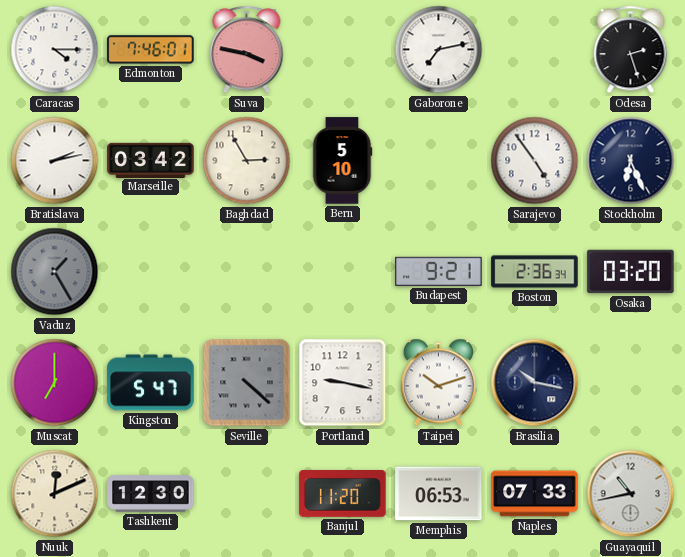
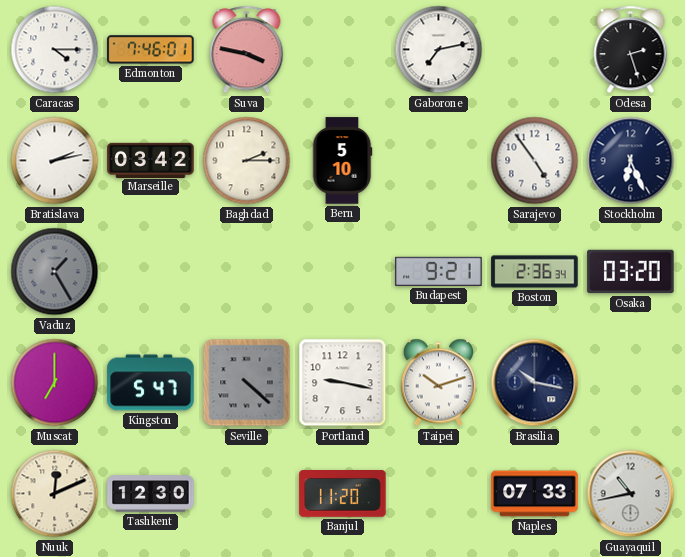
Baghdad: 2:55 -> 2:15 (247, 161)
Memphis: 06:53 -> none (439, 494)
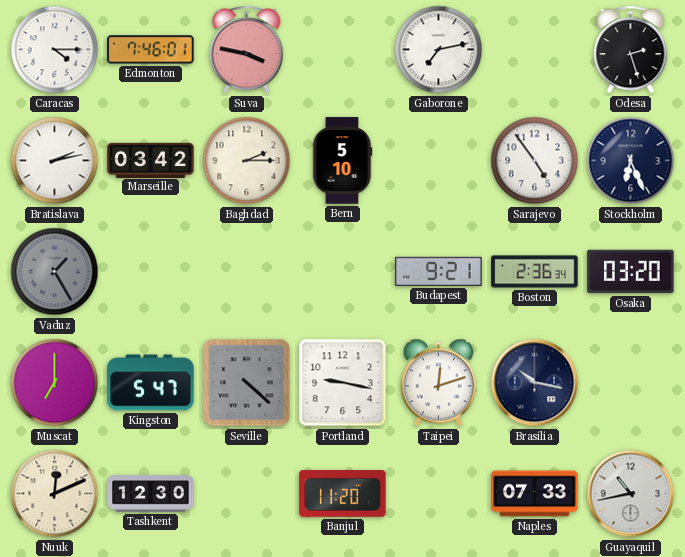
Taipei: 10:12 -> 12:12 (439, 383)
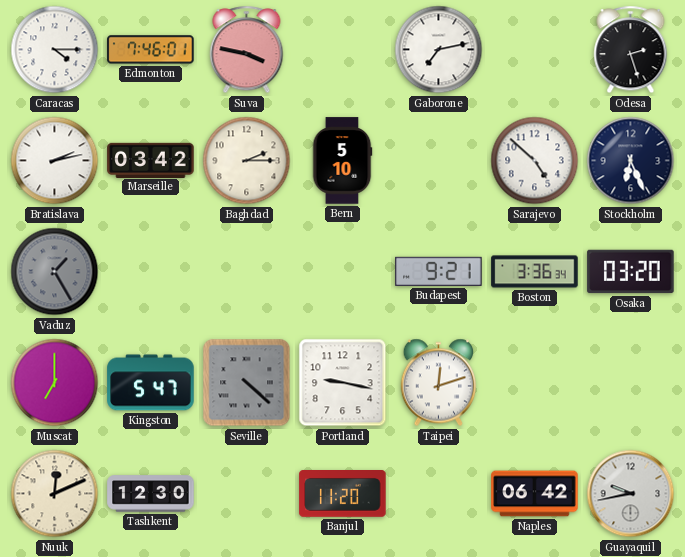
Sarajevo: 4:54 -> 4:52 (535, 161)
Boston: 2:36 -> 3:36 (535, 272)
Brasilia: 10:17 -> none (535, 383)
Naples: 07:33 -> 06:42 (535, 494)
Guayaquil: 10:43 -> 9:43 (631, 494)
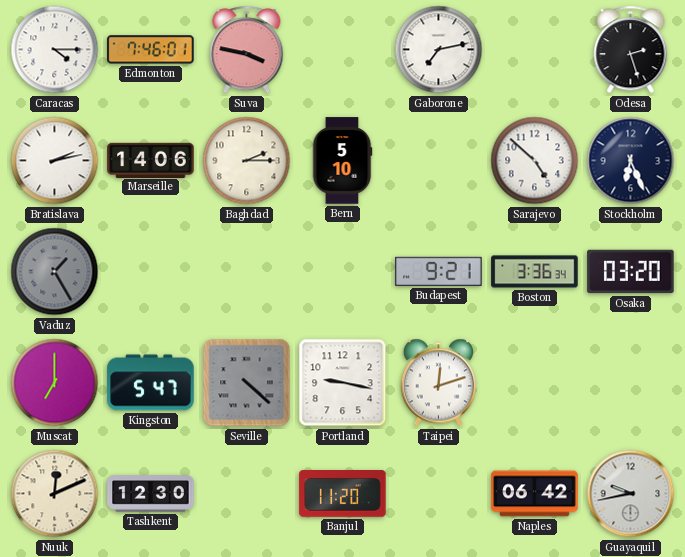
Marseille: 03:42 -> 14:06 (151, 160)
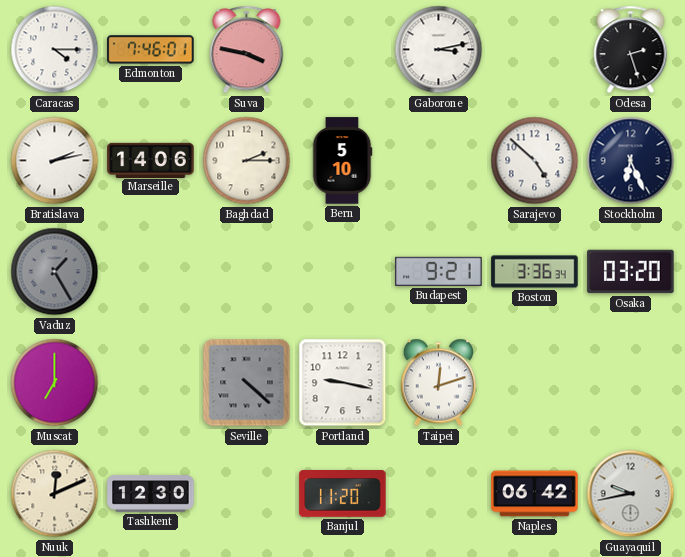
Gaborone: 7:13 -> 3:13 (439, 50)
Kingston: 5:47 -> none (151, 383)
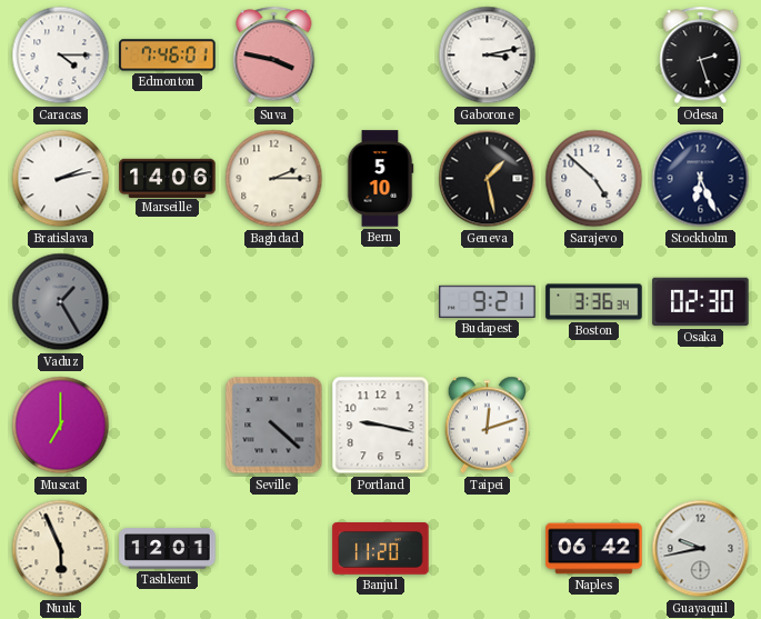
Geneva: none -> 1:28 (488, 179)
Osaka: 03:20 -> 02:30 (701, 302)
Nuuk: 12:11 -> 5:56 (61, 549)
Tashkent: 12:30 -> 12:01 (168, 549)
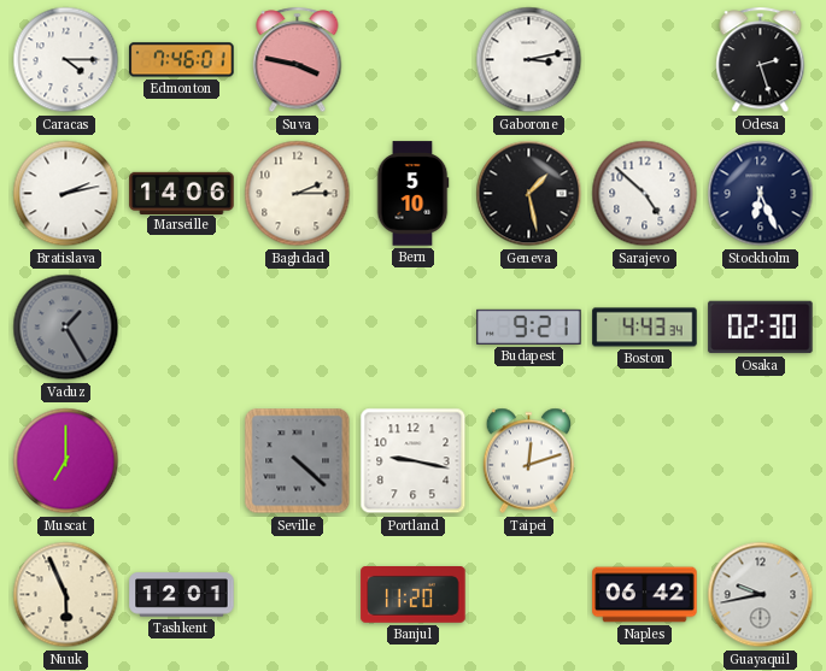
Boston: 3:36 -> 4:43 (645, 328)
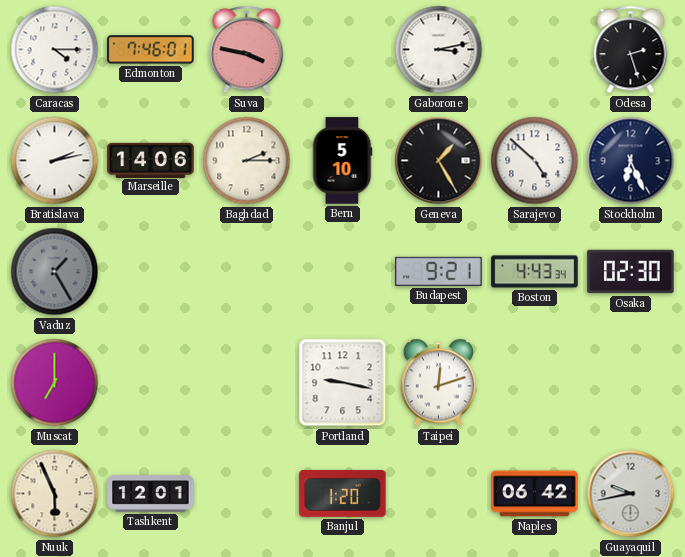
Geneva: 1:28 -> 1:25 (439, 161)
Seville: 4:22 -> none (298, 461)
Banjul: 11:20 -> 1:20 (343, 494)
